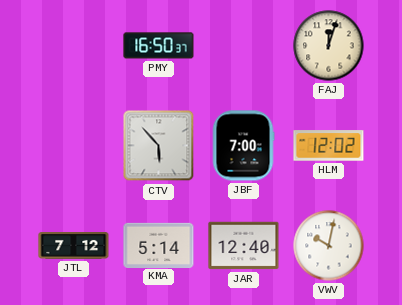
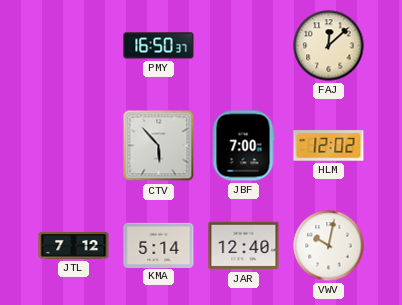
FAJ: 12:03 -> 12:08 (329, 46)
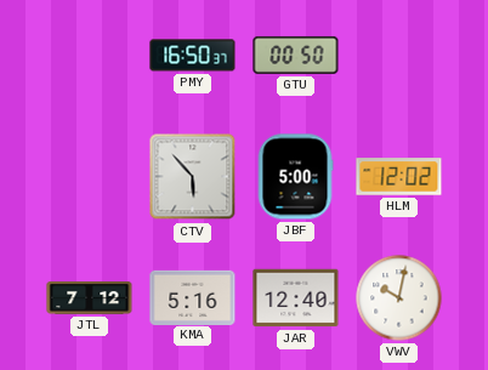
GTU: none -> 00:50 (296, 55)
FAJ: 12:08 -> none (329, 46)
JBF: 7:00 -> 5:00 (295, 177)
KMA: 5:14 -> 5:16 (193, 297)
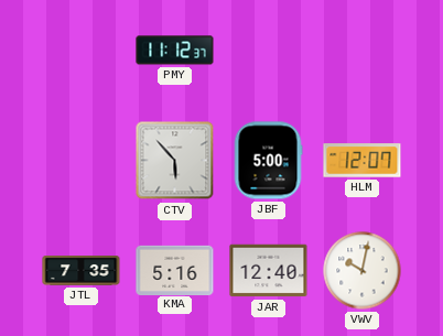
PMY: 16:50 -> 11:12 (175, 51)
GTU: 00:50 -> none (296, 55)
HLM: 12:02 -> 12:07 (363, 161)
JTL: 7:12 -> 7:35 (82, 271)
